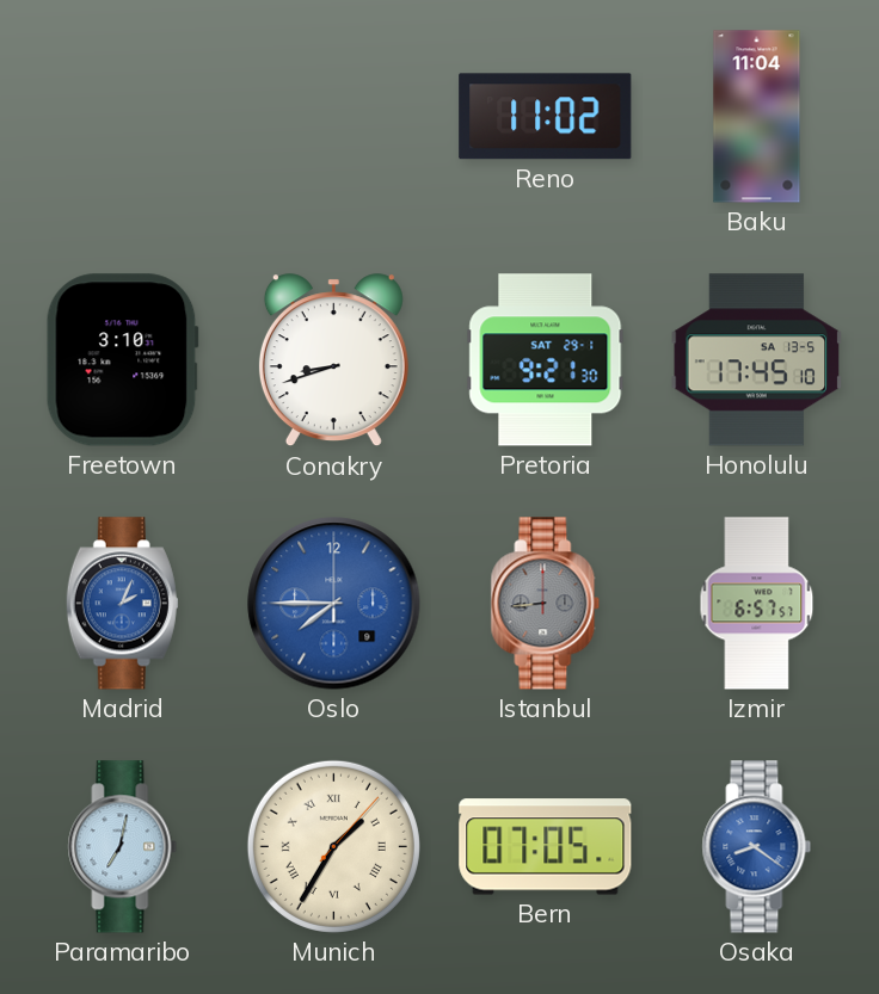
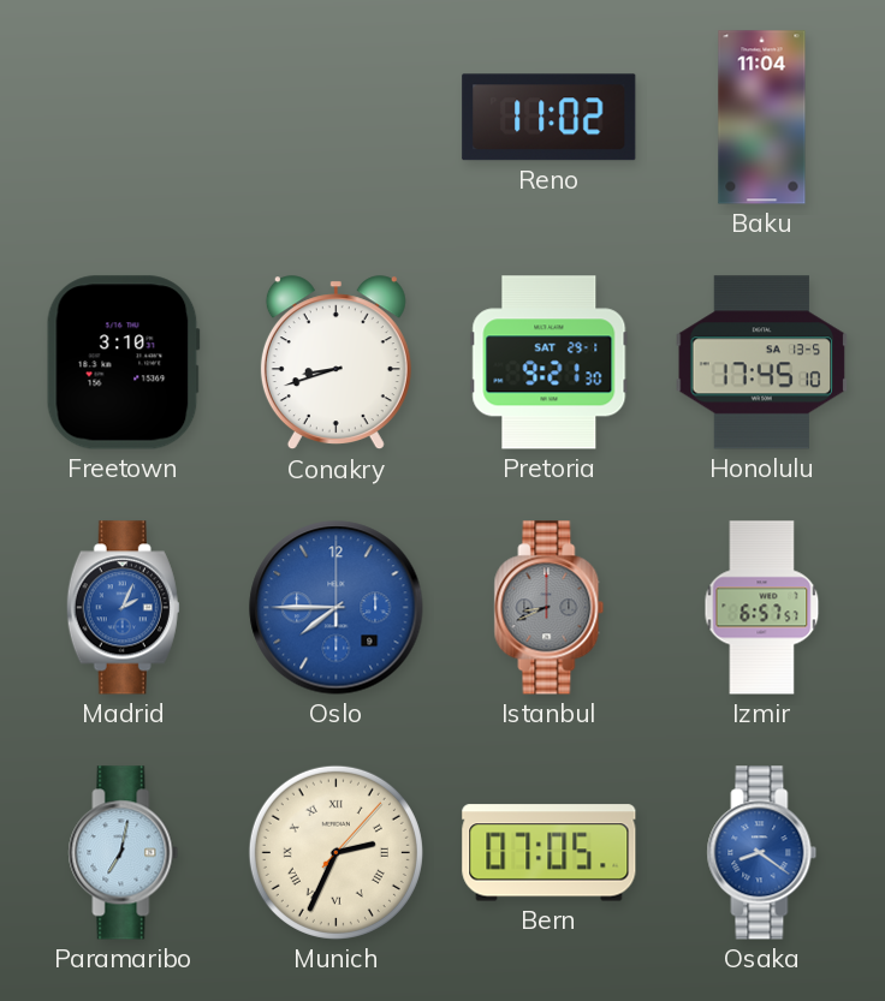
Istanbul: 8:44 -> 8:41 (550, 608)
Munich: 1:35 -> 2:34 (335, 852)
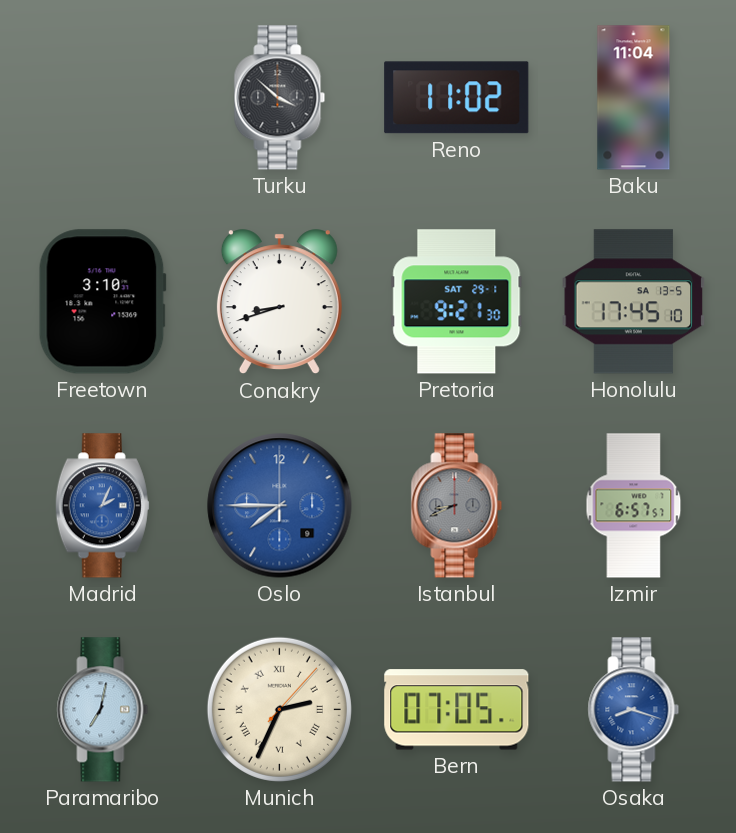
Turku: none -> 3:52 (280, 98)
Osaka: 8:21 -> 8:18 (634, 710)
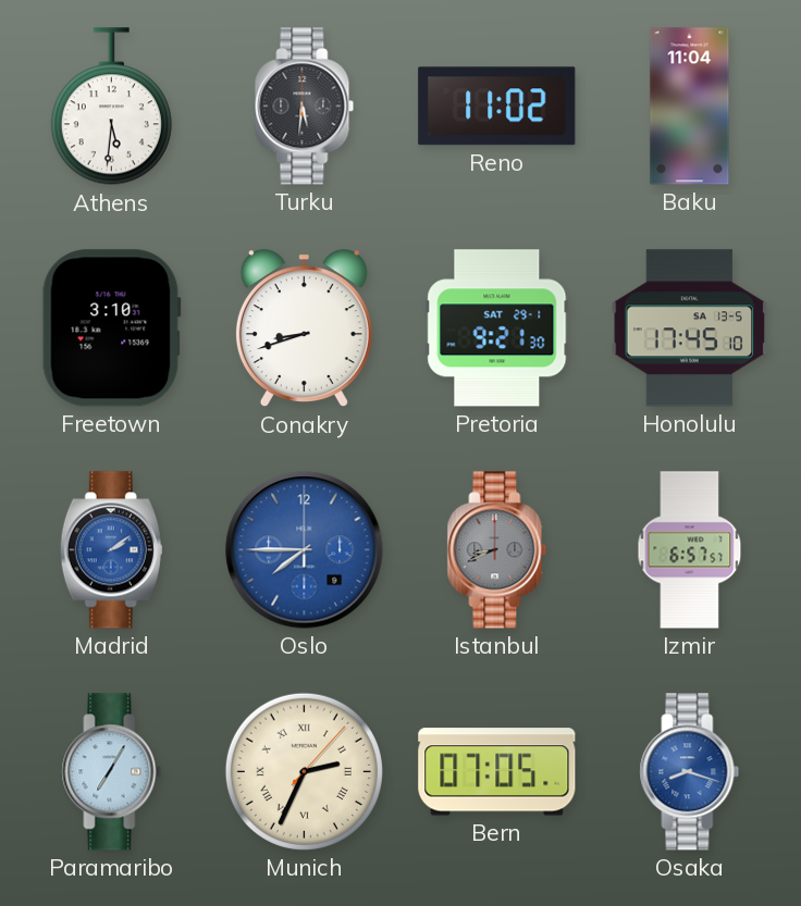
Athens: none -> 5:31 (111, 107)
Turku: 3:52 -> 5:31 (305, 107)
Madrid: 2:04 -> 2:09 (111, 550)
Paramaribo: 7:02 -> 7:05 (112, 772)
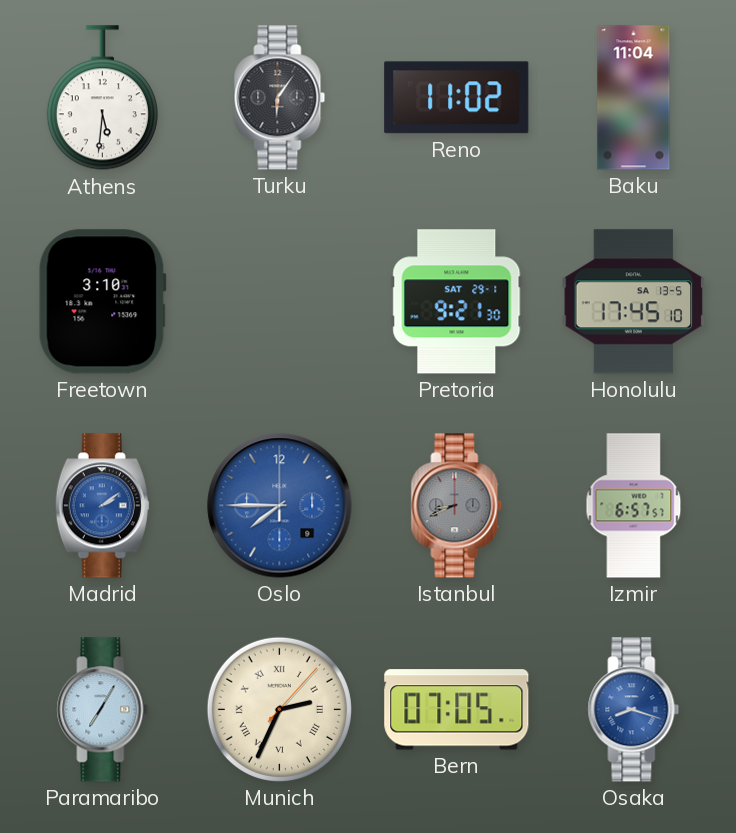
Turku: 5:31 -> 6:06 (280, 98)
Conakry: 8:42 -> none (304, 328)
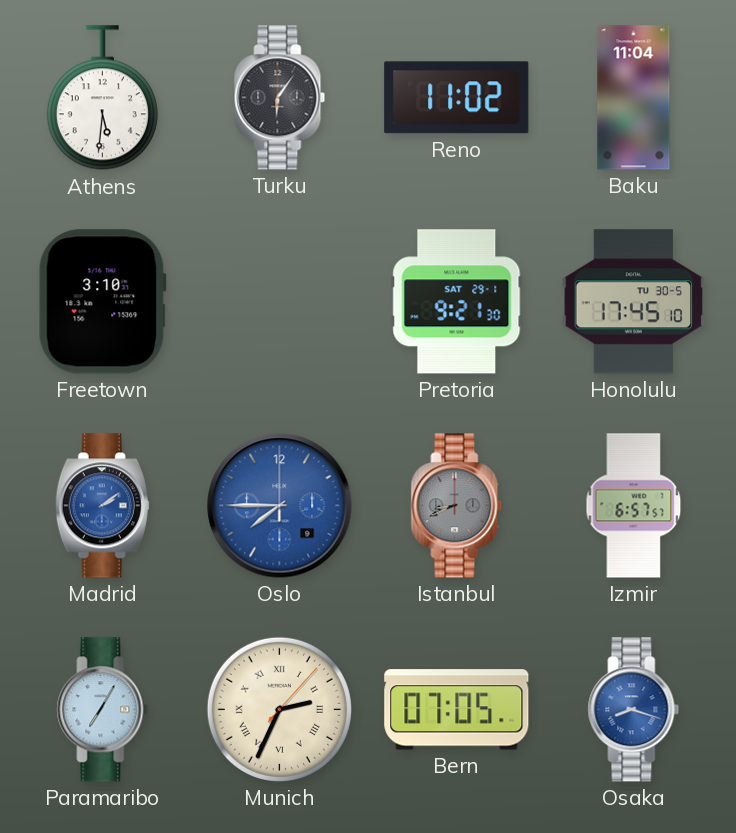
Honolulu date: SA 13-5 -> TU 30-5 (634, 302)
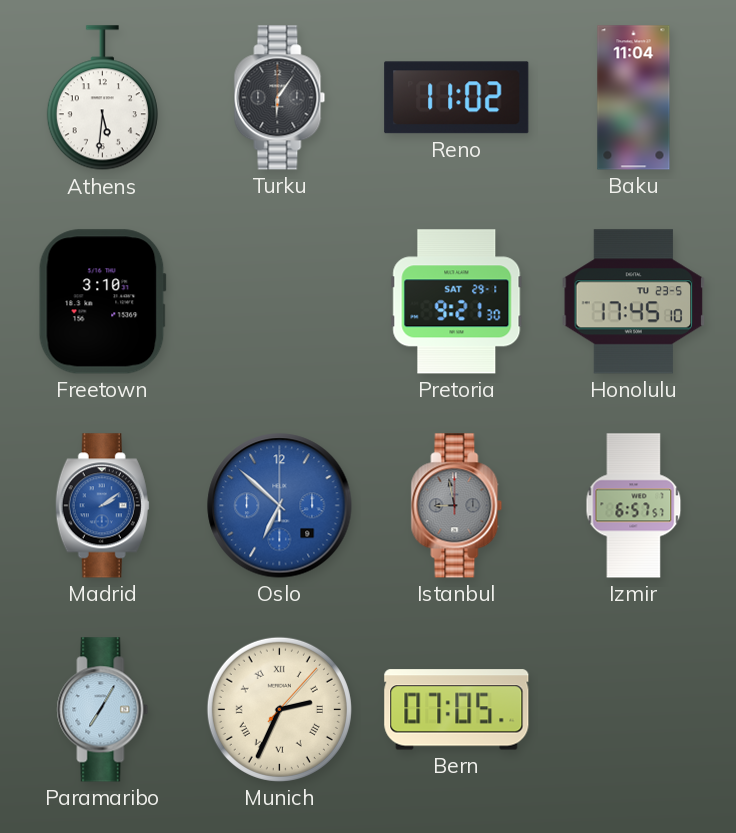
Honolulu date: TU 30-5 -> TU 23-5 (634, 302)
Oslo: 7:45 -> 6:52 (280, 506)
Istanbul: 8:41 -> 8:58 (457, 506)
Osaka: 8:18 -> none (634, 710)
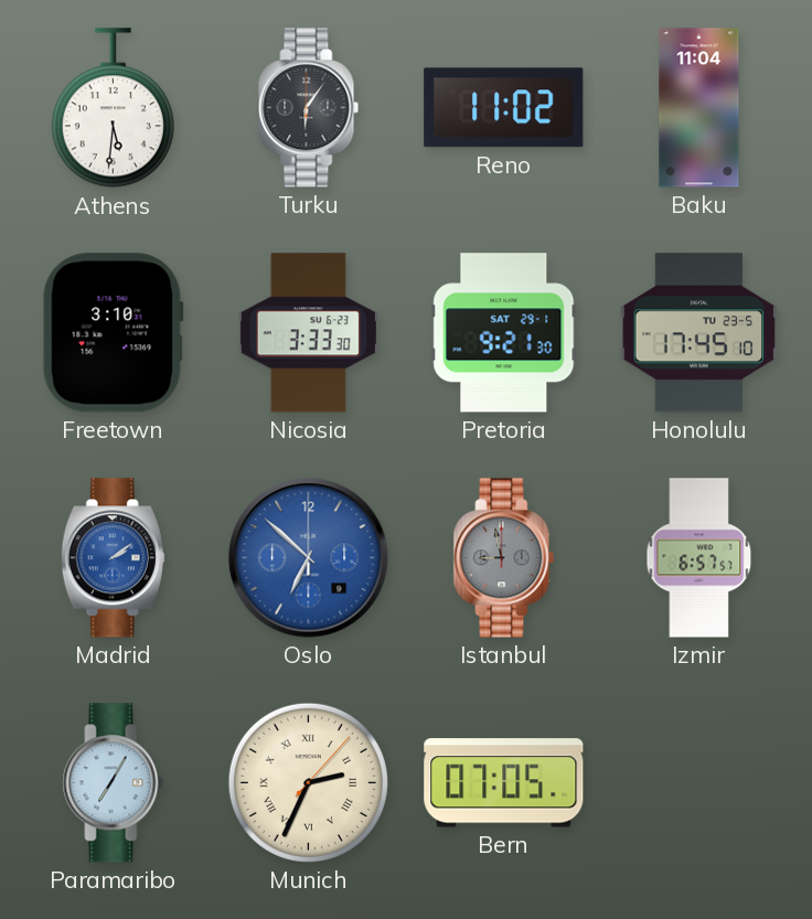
Nicosia: none -> 3:33 (308, 333)
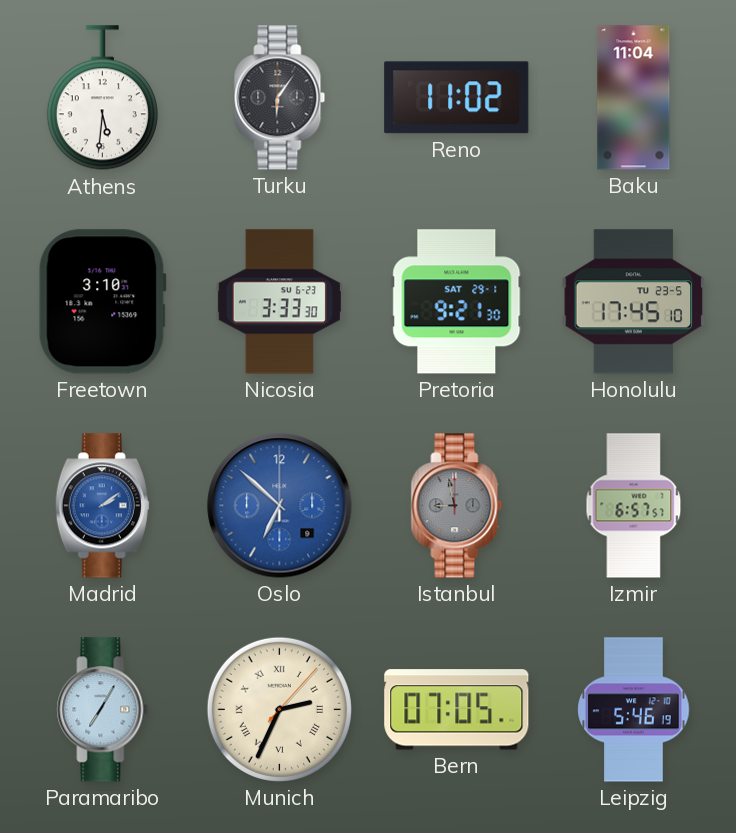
Leipzig: none -> 5:46 (634, 710)
